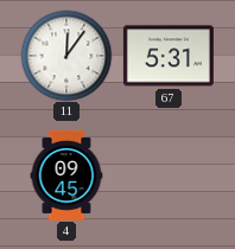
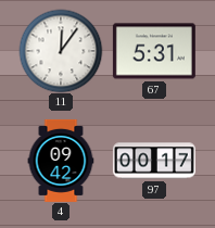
4: 09:45 -> 09:42 (61, 161)
97: none -> 00:17 (154, 161)
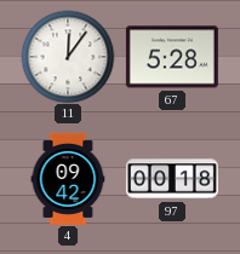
67: 5:31 -> 5:28 (172, 57)
97: 00:17 -> 00:18 (172, 179)
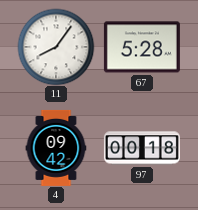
11: 12:06 -> 8:06 (56, 47)
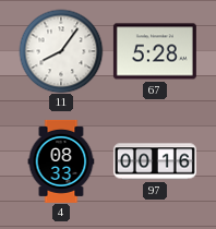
4: 09:42 -> 08:33 (61, 161)
97: 00:18 -> 00:16 (155, 161)
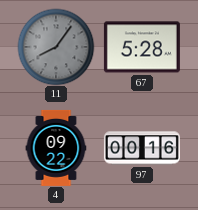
11 dial: white -> grey (56, 47)
4: 08:33 -> 09:22 (56, 148)
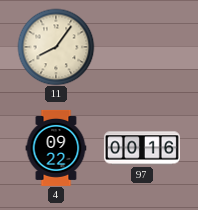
11 dial: grey -> cream (56, 47)
67: 5:28 -> none (142, 47)
